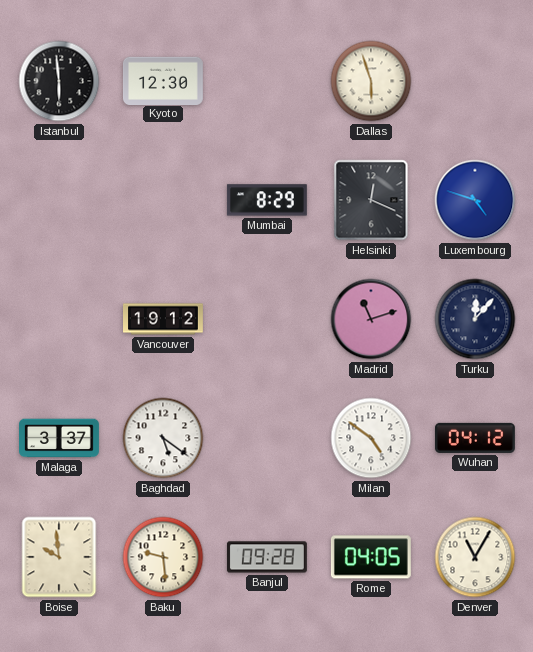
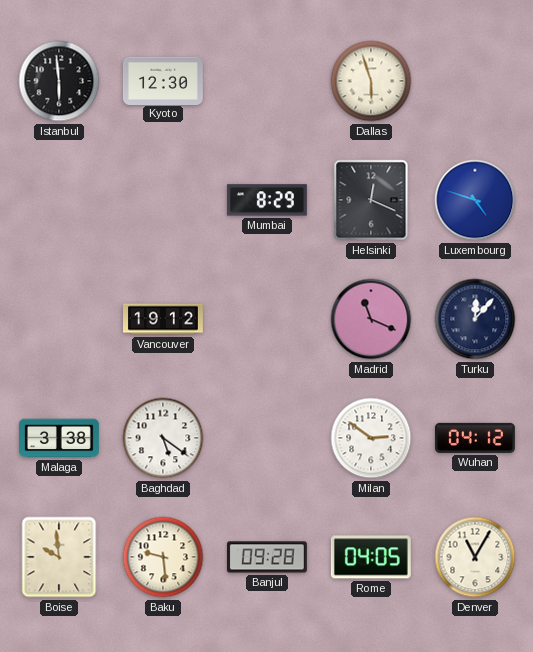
Madrid: 11:12 -> 11:19 (371, 319)
Malaga: 3:37 -> 3:38 (60, 438)
Milan: 4:51 -> 2:51 (371, 438)
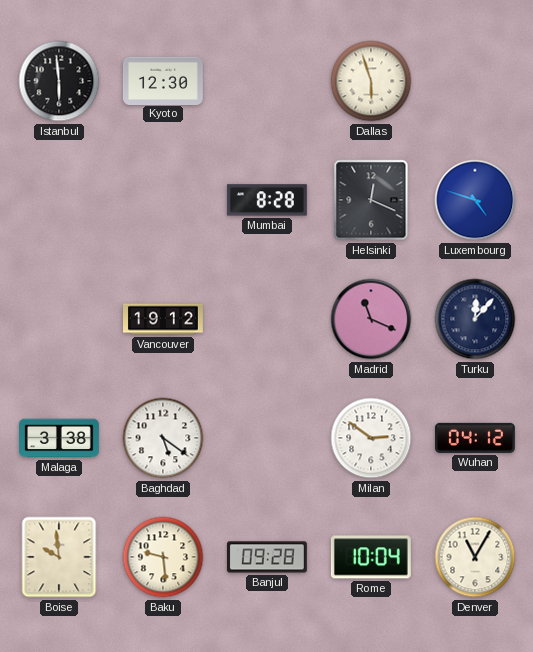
Mumbai: 8:29 -> 8:28 (267, 200)
Rome: 04:05 -> 10:04 (371, 557)
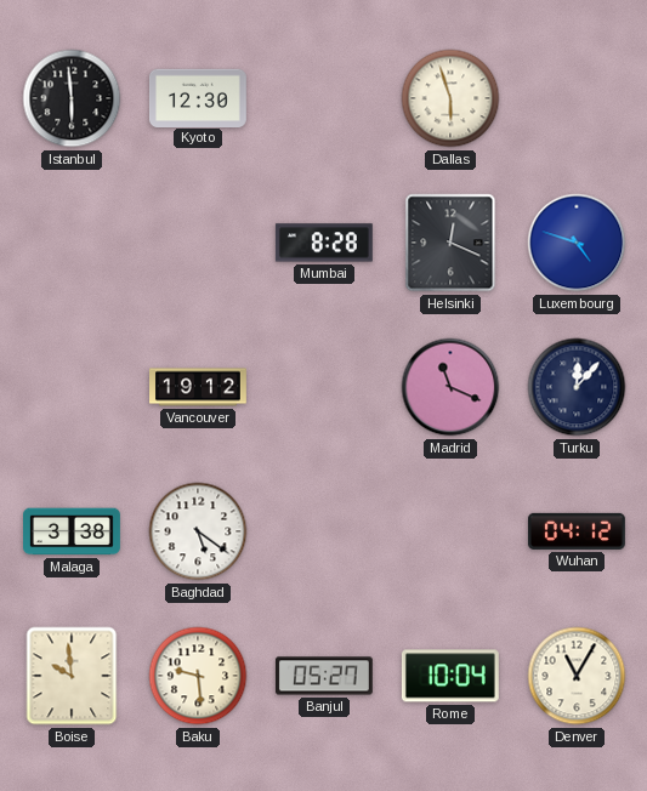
Milan: 2:51 -> none (371, 438)
Banjul: 09:28 -> 05:27 (324, 676)
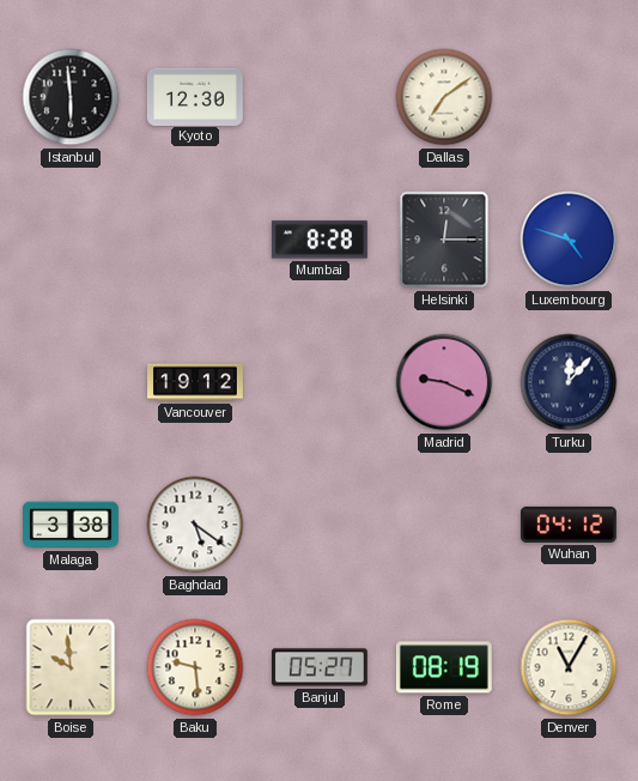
Dallas: 5:57 -> 7:09 (444, 97)
Helsinki: 12:19 -> 12:15 (444, 240)
Madrid: 11:19 -> 9:19 (444, 382)
Rome: 10:04 -> 08:19 (444, 667)
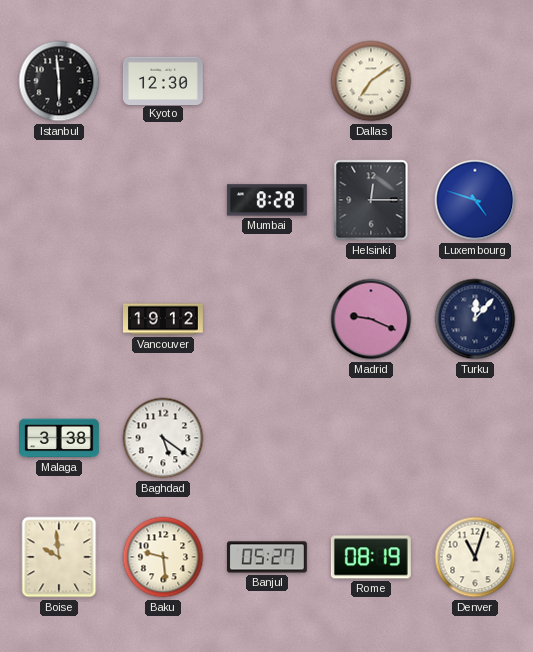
Wuhan: 04:12 -> none (569, 525)
Denver: 11:05 -> 11:03 (475, 557)
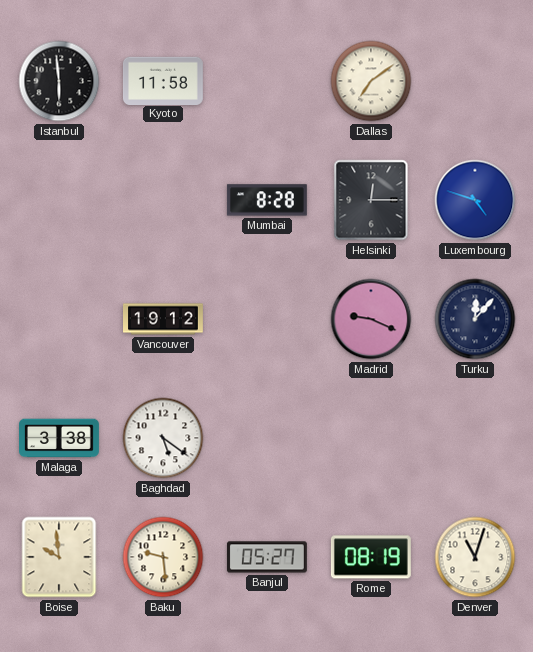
Kyoto: 12:30 -> 11:58 (163, 80)
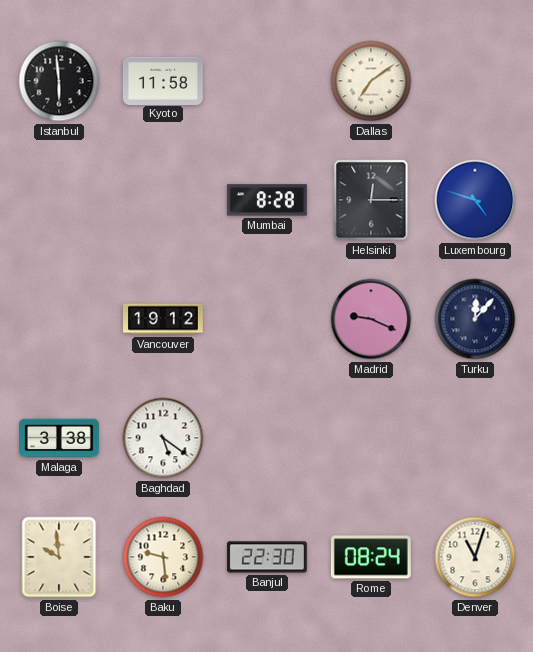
Banjul: 05:27 -> 22:30 (267, 557)
Rome: 08:19 -> 08:24 (371, 557)
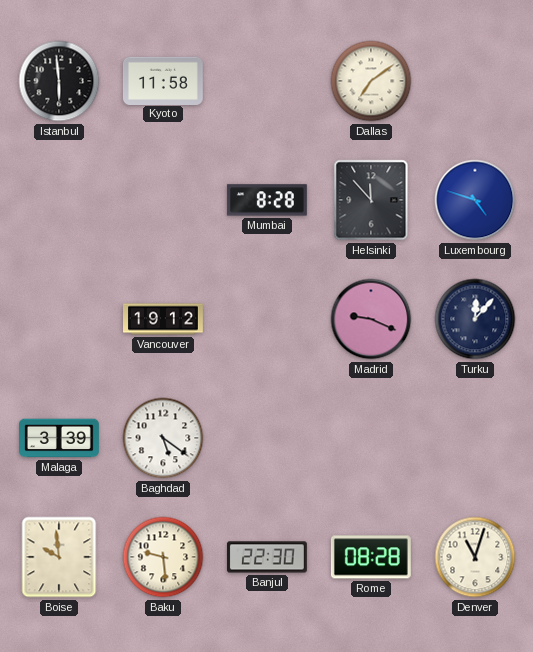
Helsinki: 12:15 -> 11:53 (371, 200)
Malaga: 3:38 -> 3:39 (60, 438)
Rome: 08:24 -> 08:28 (371, 557)
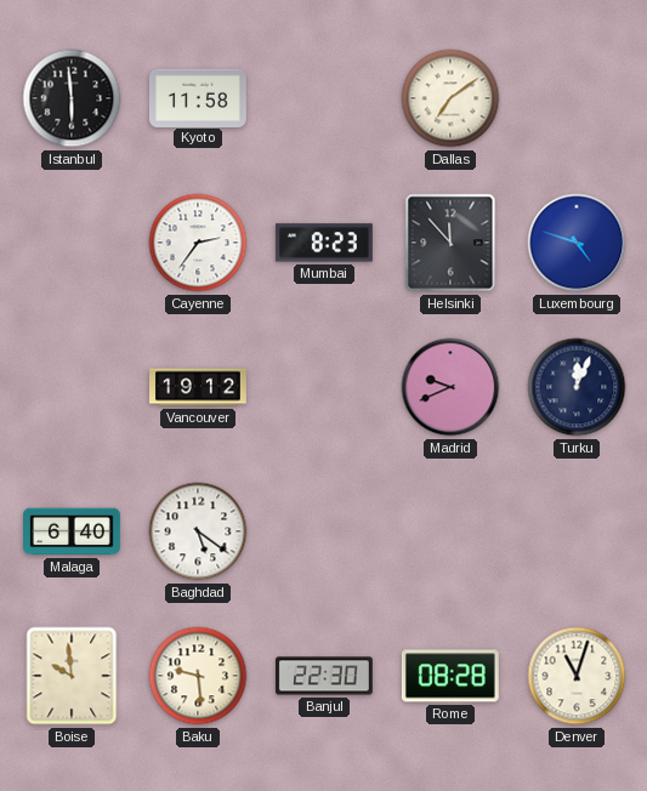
Cayenne: none -> 2:36 (198, 243)
Mumbai: 8:28 -> 8:23 (324, 243)
Madrid: 9:19 -> 9:41 (450, 387)
Turku: 12:07 -> 12:04 (577, 387)
Malaga: 3:39 -> 6:40 (73, 531)
